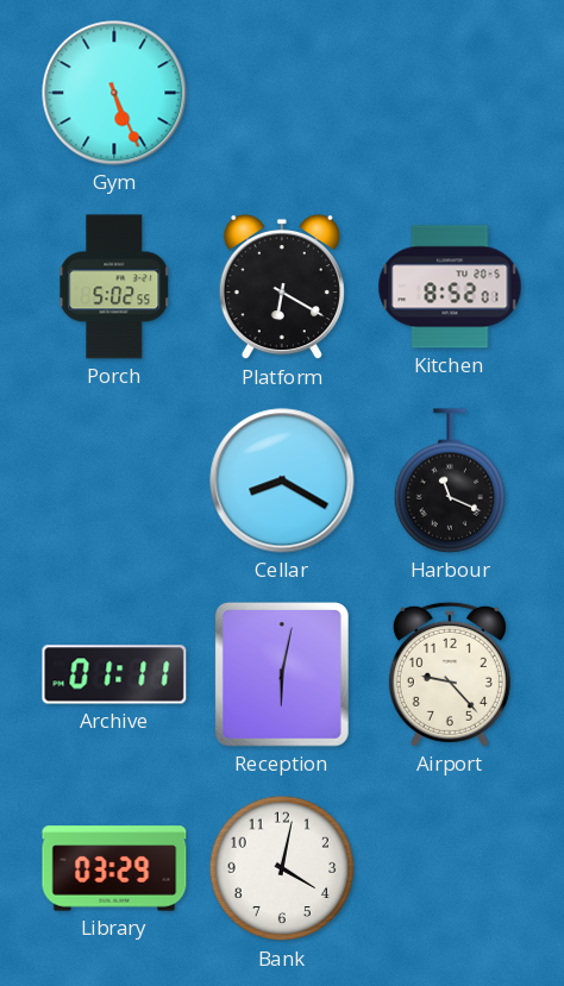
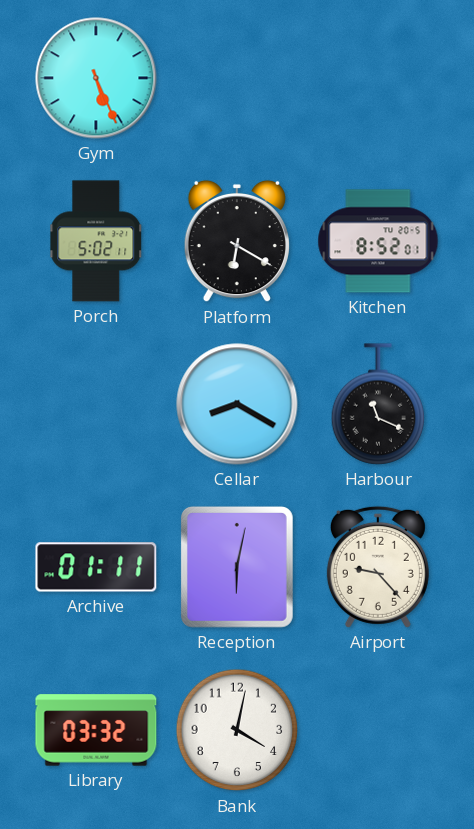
Porch: 5:02:55 -> 5:02:11 (96, 241)
Library: 03:29 -> 03:32 (96, 730)
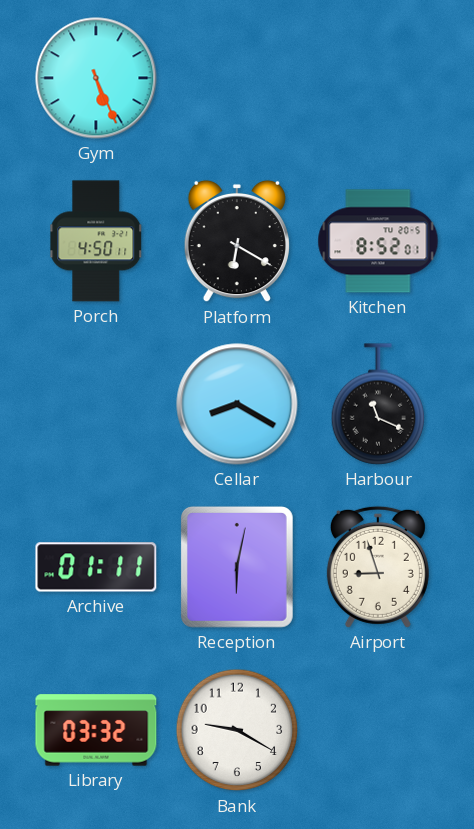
Porch: 5:02 -> 4:50 (96, 241)
Airport: 9:23 -> 8:57 (378, 567)
Bank: 4:02 -> 9:20 (237, 730)
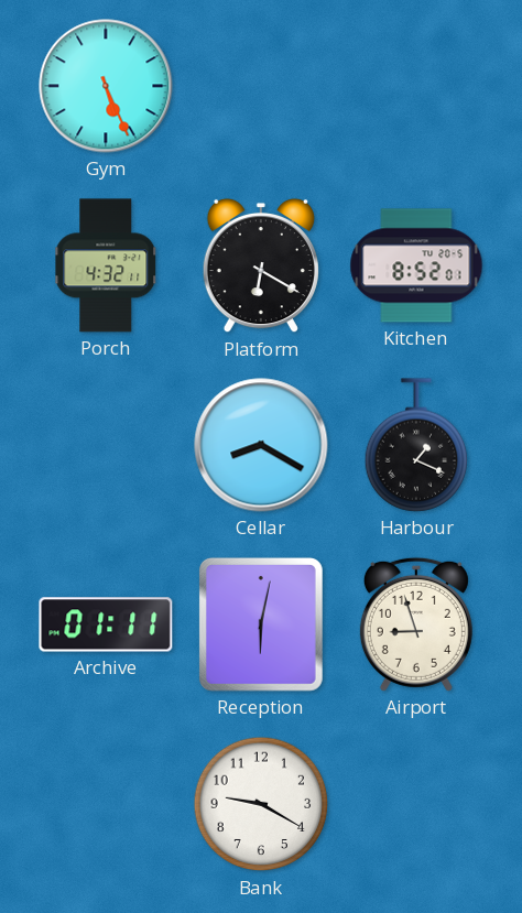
Porch: 4:50 -> 4:32 (106, 265)
Harbour: 11:19 -> 1:19 (416, 445)
Library: 03:32 -> none (96, 730)
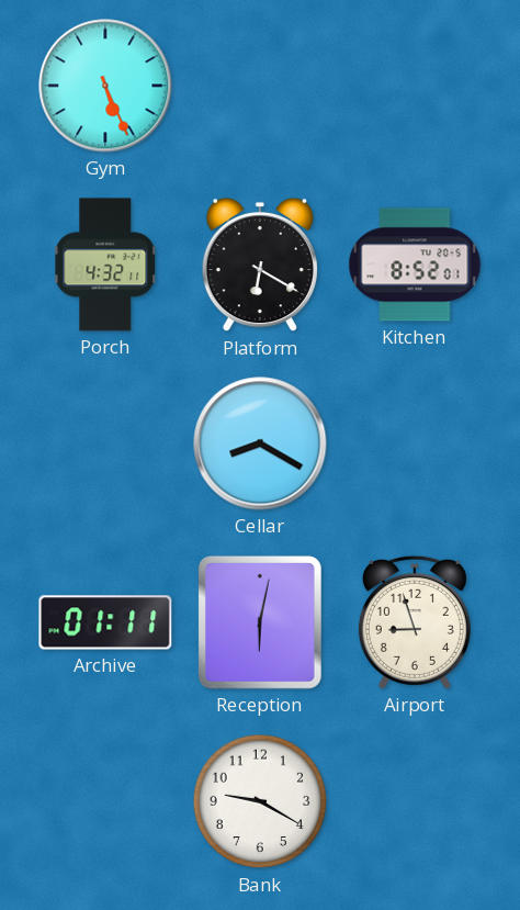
Harbour: 1:19 -> none (416, 445)
